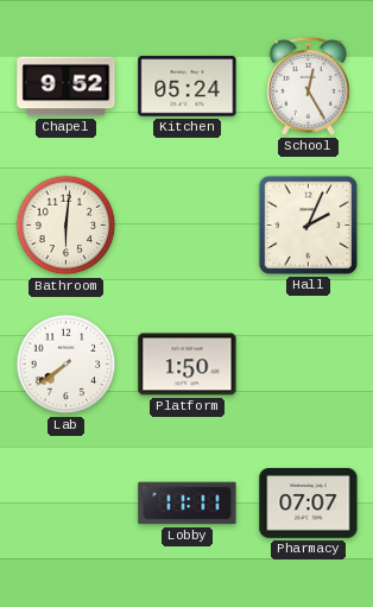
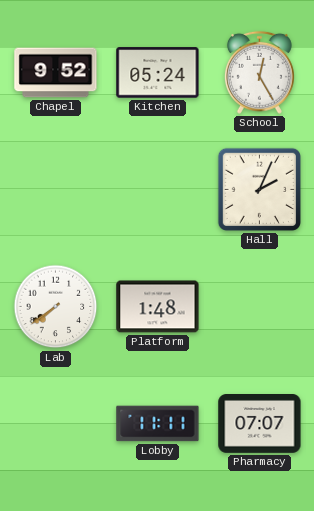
Bathroom: 6:01 -> none (67, 226)
Platform: 1:50 -> 1:48 (158, 307)
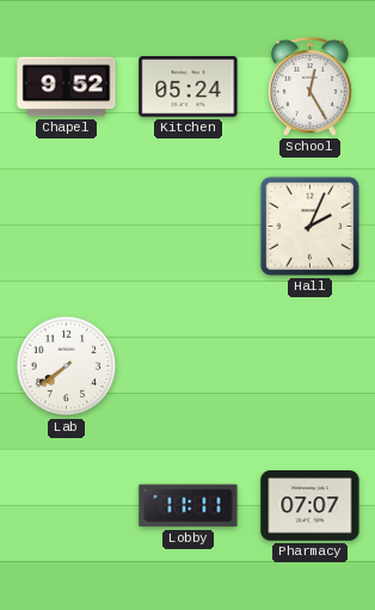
Platform: 1:48 -> none (158, 307)
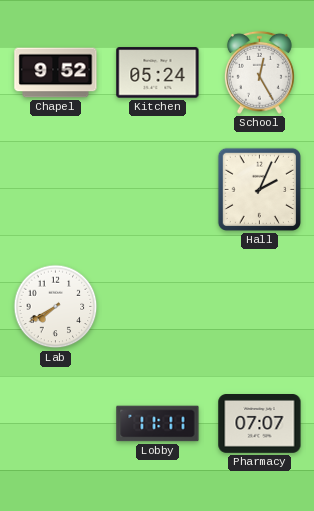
Lab: 7:39 -> 7:40 (56, 307)
